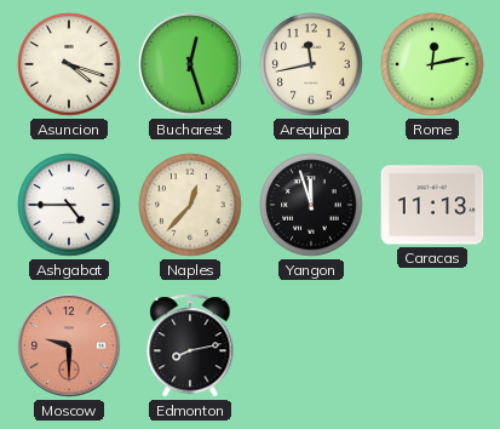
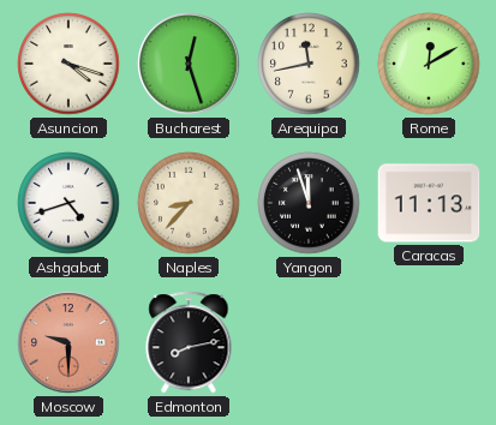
Rome: 12:13 -> 12:10 (429, 64)
Ashgabat: 4:45 -> 4:42 (68, 203)
Naples: 12:37 -> 8:37 (189, 203)
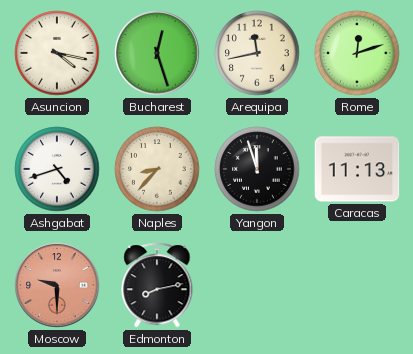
Asuncion: 4:18 -> 4:17 (57, 53)
Rome: 12:10 -> 12:12 (357, 53)
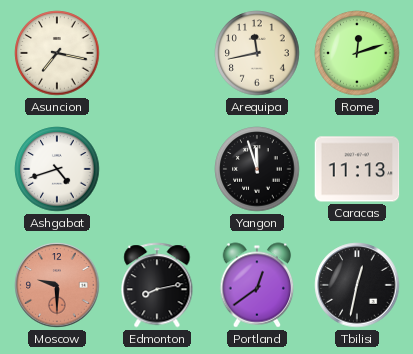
Asuncion: 4:17 -> 7:17 (57, 53)
Bucharest: 12:27 -> none (157, 53)
Naples: 8:37 -> none (157, 169)
Portland: none -> 12:39 (257, 285)
Tbilisi: none -> 12:32 (357, 285)
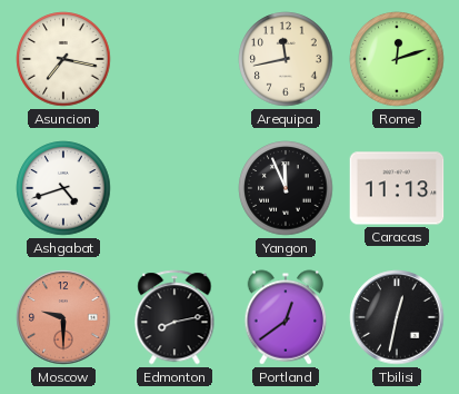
Yangon: 11:57 -> 11:56 (286, 188)
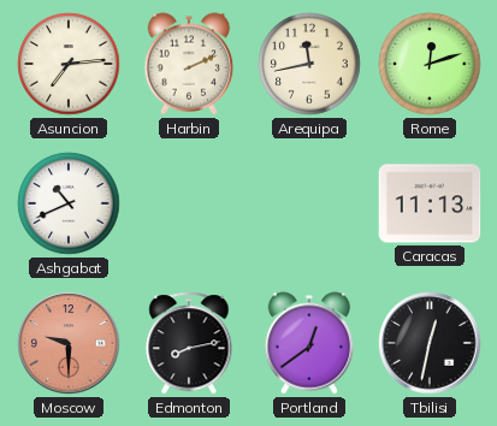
Asuncion: 7:17 -> 7:14 (69, 64)
Harbin: none -> 2:11 (189, 64)
Ashgabat: 4:42 -> 10:41 (69, 203)
Yangon: 11:56 -> none (286, 188)
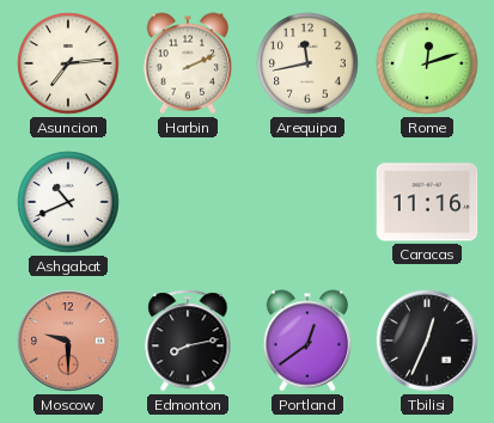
Caracas: 11:13 -> 11:16 (427, 202)
Tbilisi: 12:32 -> 12:34 (427, 341)
